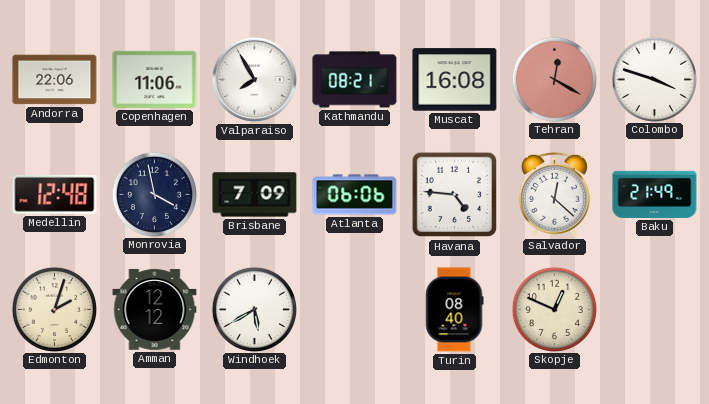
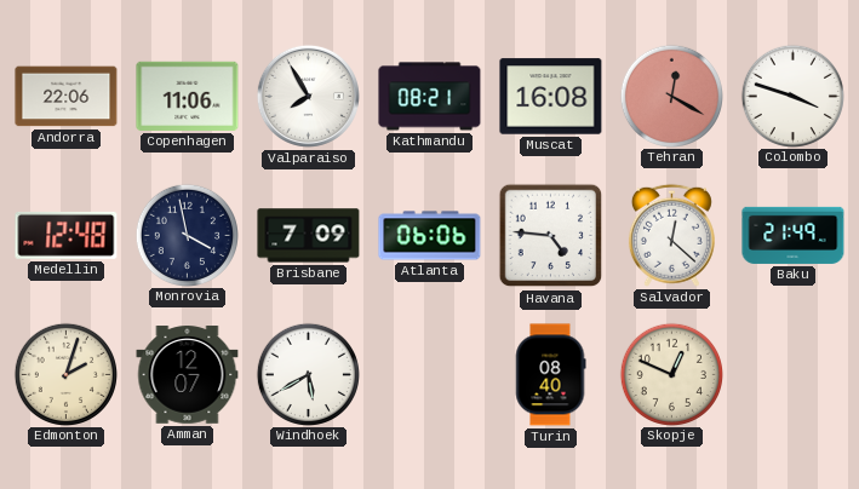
Amman: 12:12 -> 12:07 (188, 375)
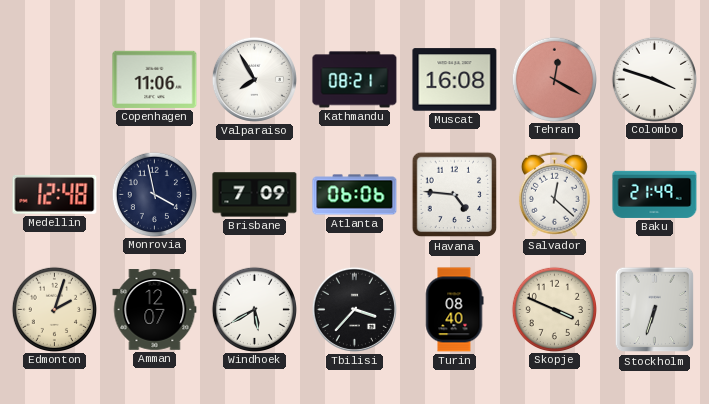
Andorra: 22:06 -> none (67, 97)
Tbilisi: none -> 3:37 (354, 309)
Skopje: 12:49 -> 3:49 (554, 309)
Stockholm: none -> 6:33 (655, 310)
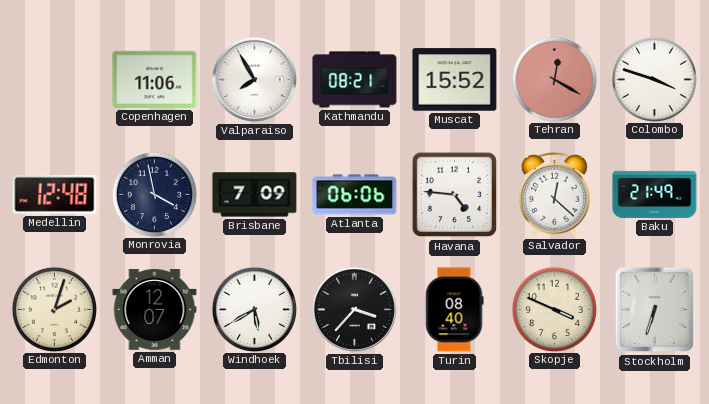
Muscat: 16:08 -> 15:52 (455, 80)
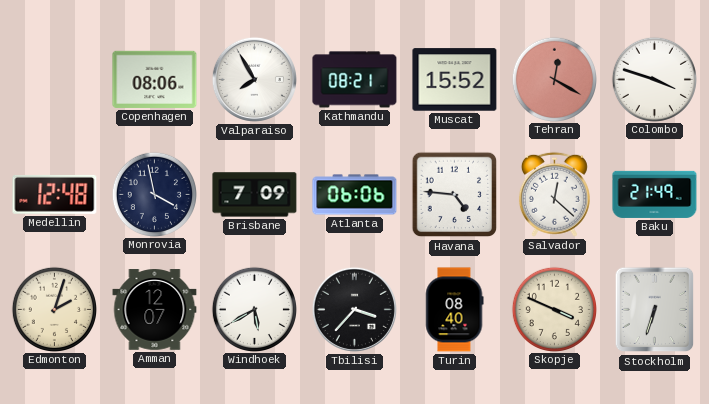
Copenhagen: 11:06 -> 08:06 (155, 79)
